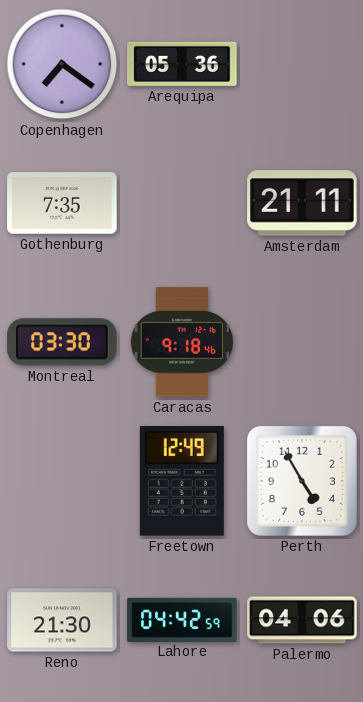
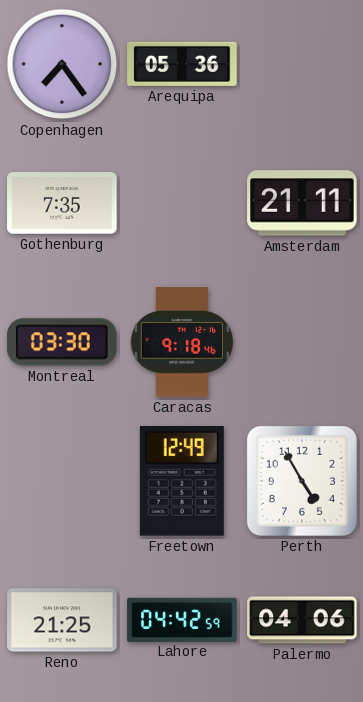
Copenhagen: 7:21 -> 7:24 (62, 64)
Reno: 21:30 -> 21:25 (62, 620)
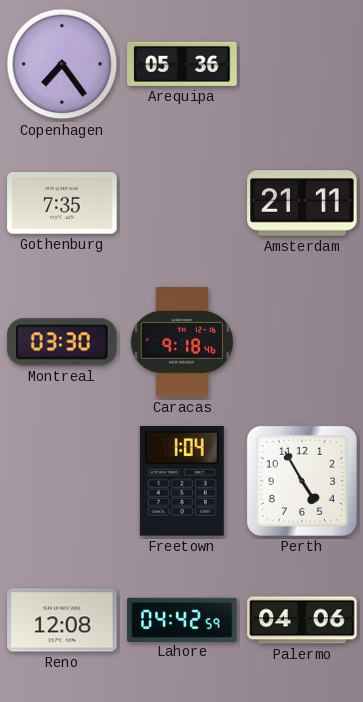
Freetown: 12:49 -> 1:04 (182, 482)
Reno: 21:25 -> 12:08 (62, 620)
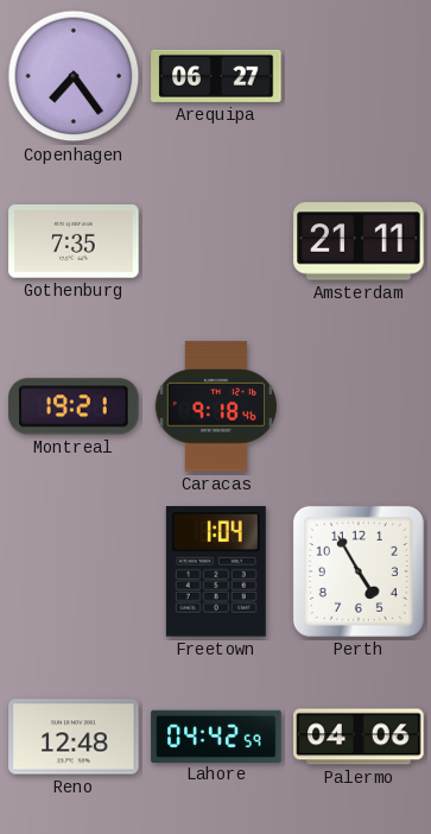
Arequipa: 05:36 -> 06:27 (216, 76)
Montreal: 03:30 -> 19:21 (74, 406)
Reno: 12:08 -> 12:48 (74, 737)
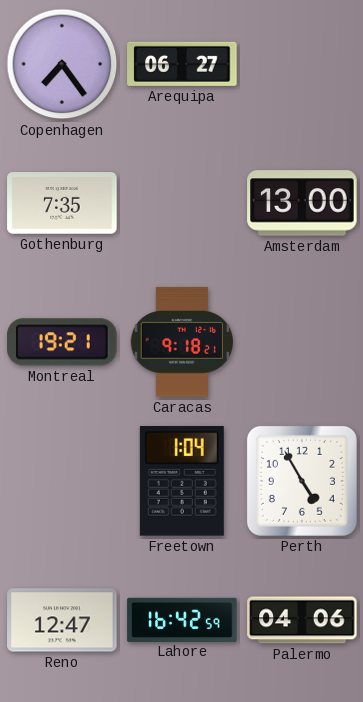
Amsterdam: 21:11 -> 13:00 (302, 203)
Caracas: 9:18:46 -> 9:18:21 (181, 342)
Reno: 12:48 -> 12:47 (62, 620)
Lahore: 04:42 -> 16:42 (182, 619)
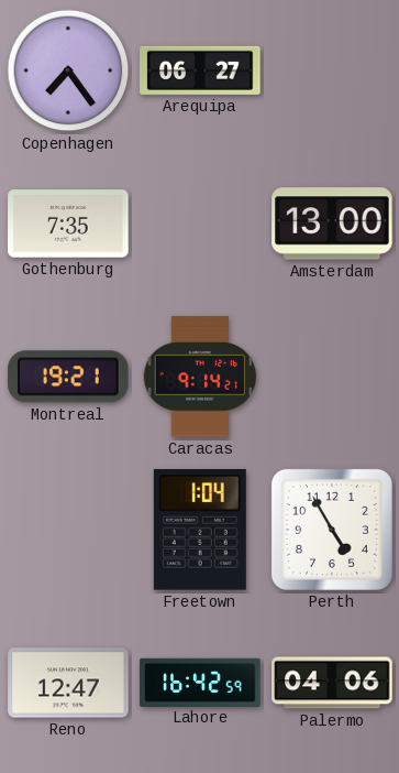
Caracas: 9:18 -> 9:14 (199, 377)
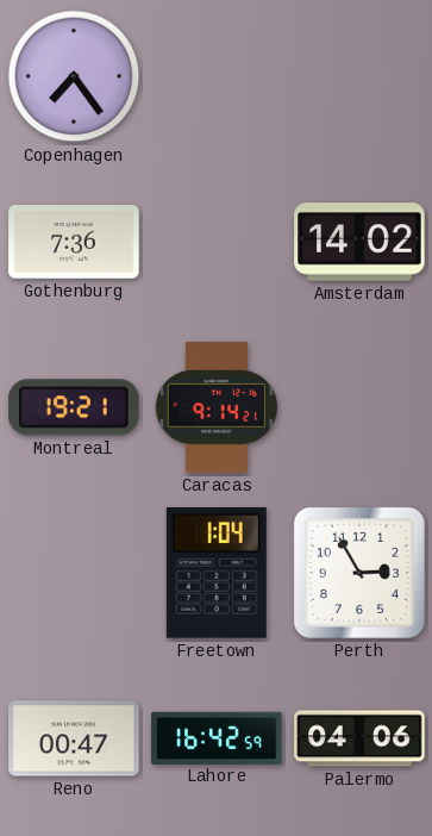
Arequipa: 06:27 -> none (200, 70)
Gothenburg: 7:35 -> 7:36 (74, 242)
Amsterdam: 13:00 -> 14:02 (359, 242)
Perth: 4:55 -> 2:55 (359, 573)
Reno: 12:47 -> 00:47 (74, 738)
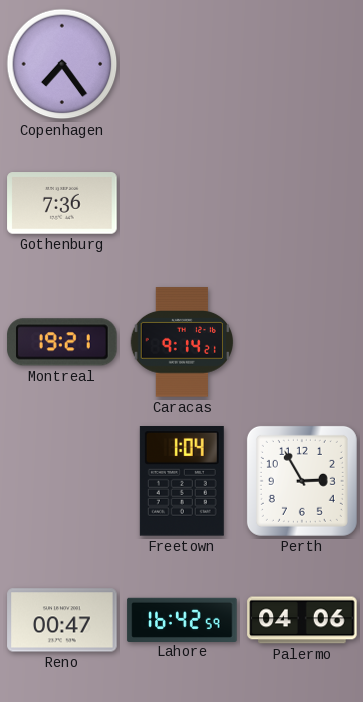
Amsterdam: 14:02 -> none (359, 242)
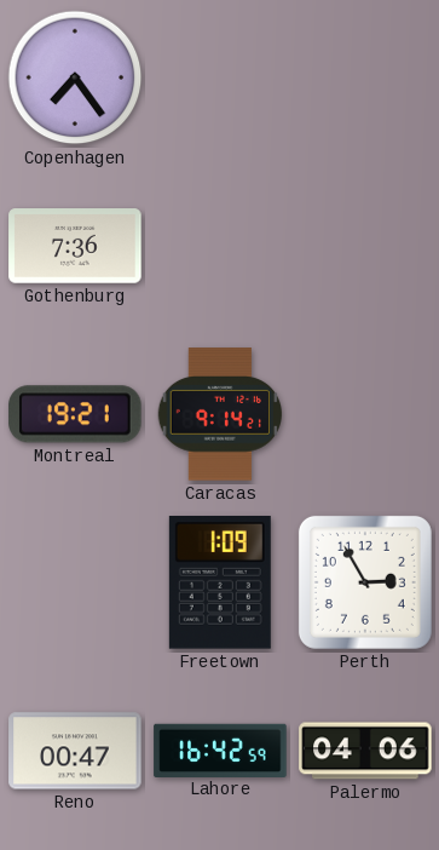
Freetown: 1:04 -> 1:09 (220, 584)
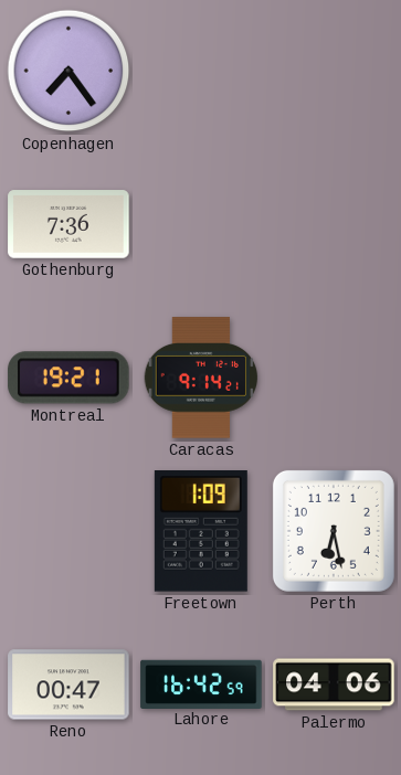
Perth: 2:55 -> 6:28 (334, 531)
